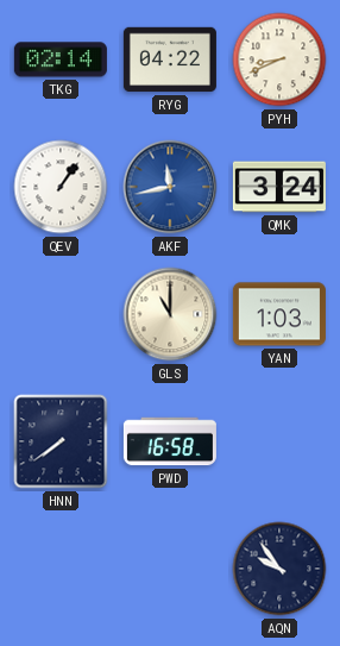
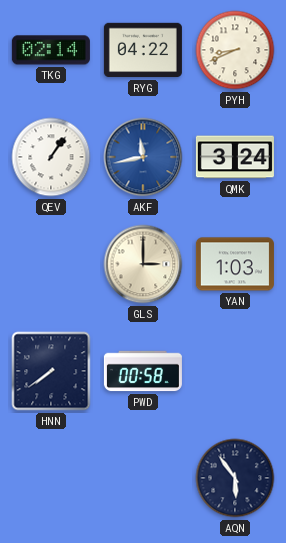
GLS: 11:00 -> 3:00 (143, 264)
PWD: 16:58 -> 00:58 (143, 371)
AQN: 9:54 -> 5:54 (235, 478)
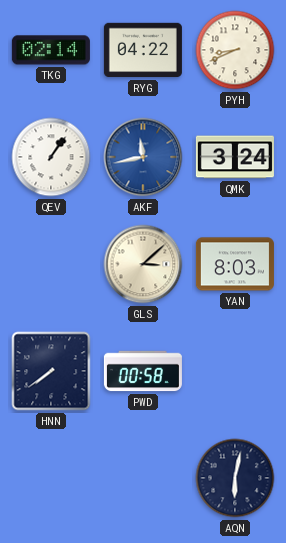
GLS: 3:00 -> 3:08 (143, 264)
YAN: 1:03 -> 8:03 (235, 264)
AQN: 5:54 -> 6:02 (235, 478)
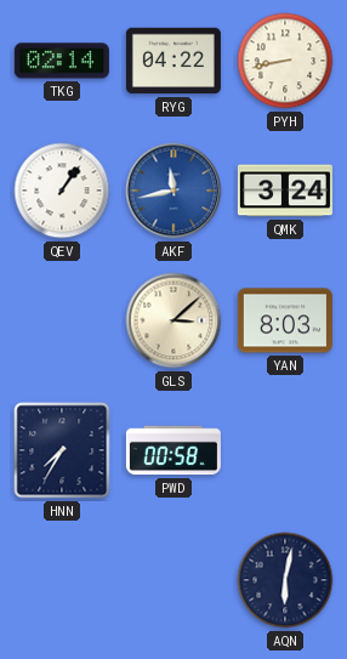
PYH: 8:41 -> 8:43 (285, 61)
HNN: 7:39 -> 7:35 (62, 450)
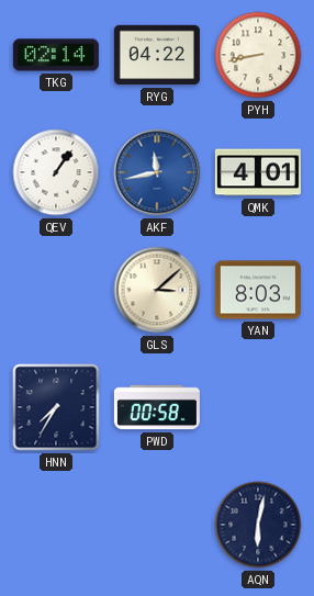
QMK: 3:24 -> 4:01 (258, 172)
